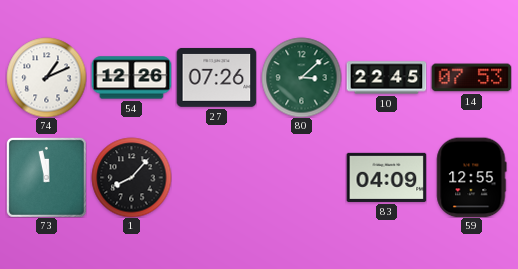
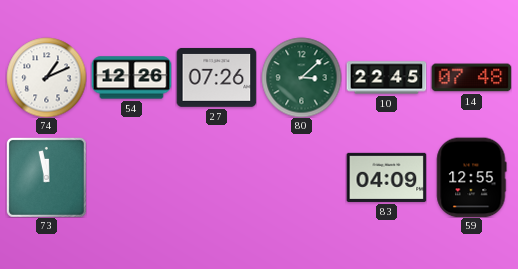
14: 07:53 -> 07:48 (471, 78)
1: 8:07 -> none (131, 177)
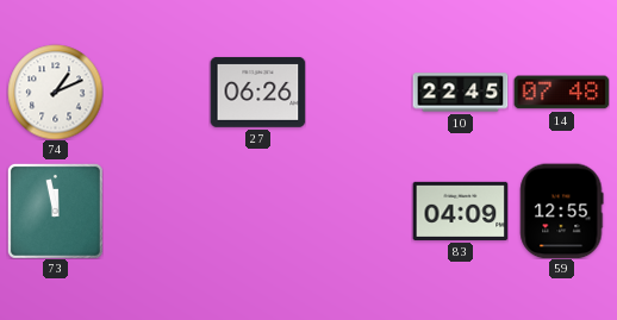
54: 12:26 -> none (131, 78)
27: 07:26 -> 06:26 (257, 92)
80: 3:08 -> none (301, 77)
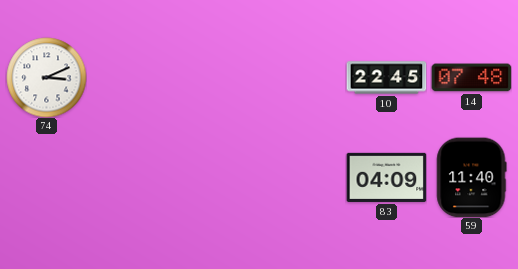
74: 1:11 -> 3:11 (46, 77)
27: 06:26 -> none (257, 92)
73: 11:58 -> none (55, 211)
59: 12:55 -> 11:40 (472, 177)
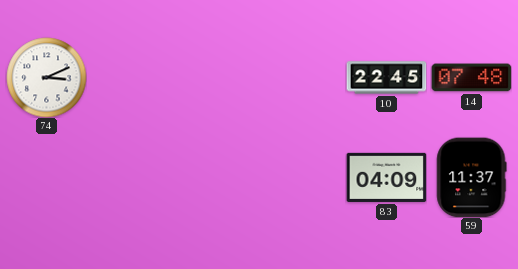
59: 11:40 -> 11:37 (472, 177)
